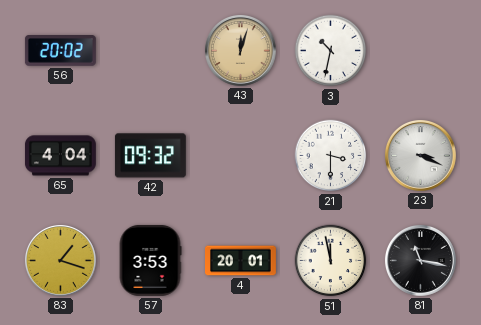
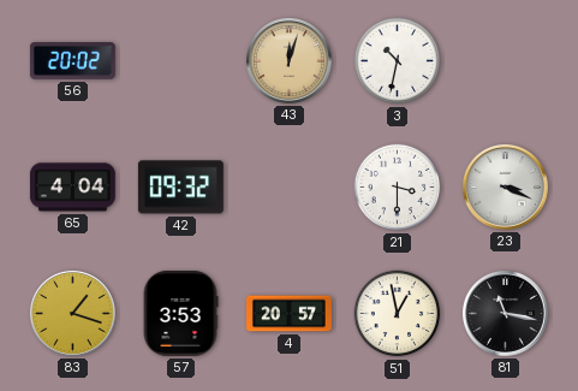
4: 20:01 -> 20:57 (290, 314)
51: 11:58 -> 12:58 (398, 314)
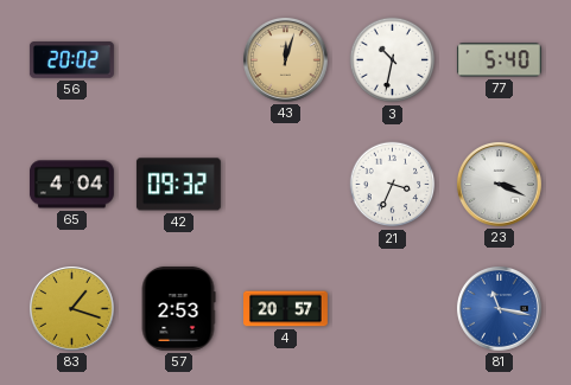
77: none -> 5:40 (499, 60)
21: 3:30 -> 3:34 (393, 185)
57: 3:53 -> 2:53 (178, 308)
51: 12:58 -> none (398, 314)
81 dial: black -> blue (499, 308)
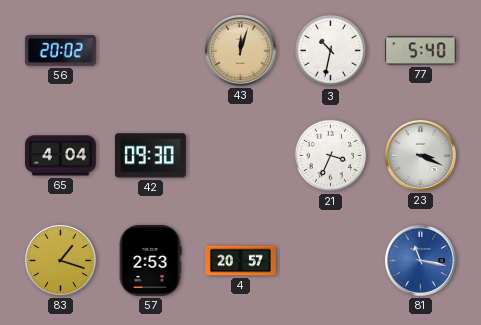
42: 09:32 -> 09:30 (150, 156)
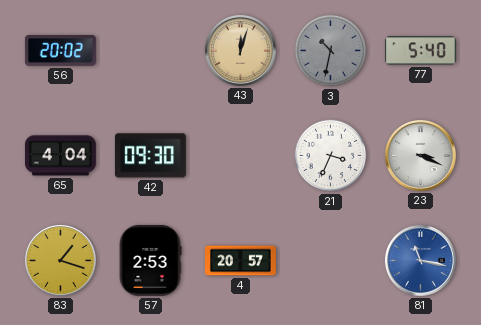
3 dial: white -> grey (331, 51)
